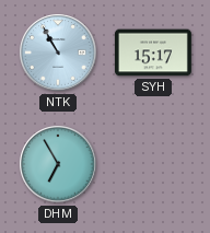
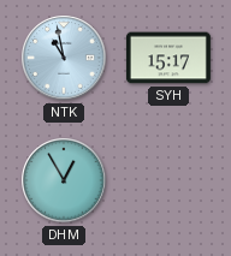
NTK: 10:55 -> 10:58 (64, 58)
DHM: 6:55 -> 12:55 (64, 180)
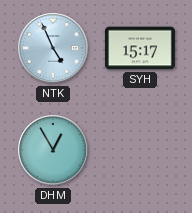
NTK: 10:58 -> 4:56 (53, 48)
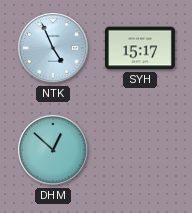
DHM: 12:55 -> 12:52 (53, 150)
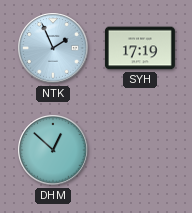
NTK: 4:56 -> 1:56 (53, 48)
SYH: 15:17 -> 17:19 (140, 48)
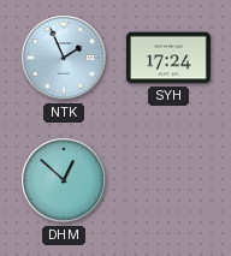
SYH: 17:19 -> 17:24 (168, 58)
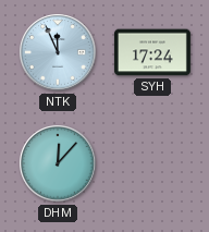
NTK: 1:56 -> 11:56 (58, 52)
DHM: 12:52 -> 12:07 (58, 163)
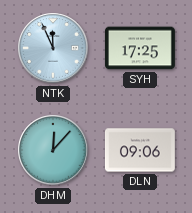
SYH: 17:24 -> 17:25 (140, 48)
DLN: none -> 09:06 (140, 150)
